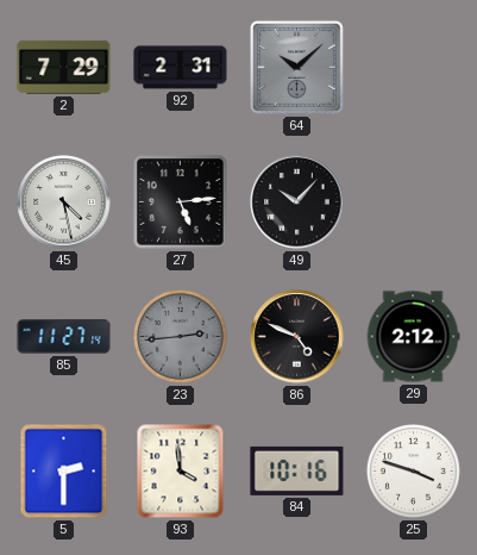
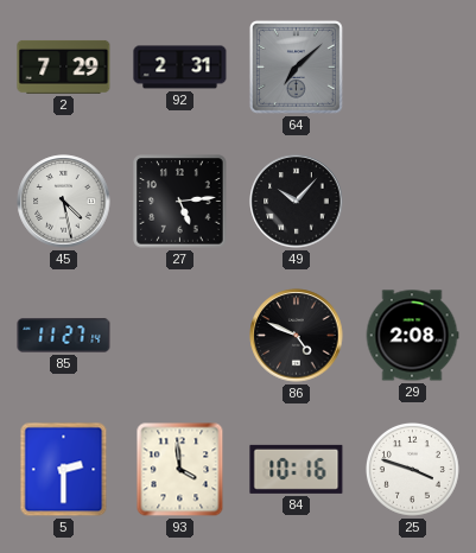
64: 10:08 -> 7:08 (296, 66)
23: 2:44 -> none (180, 336)
29: 2:12 -> 2:08 (412, 336)
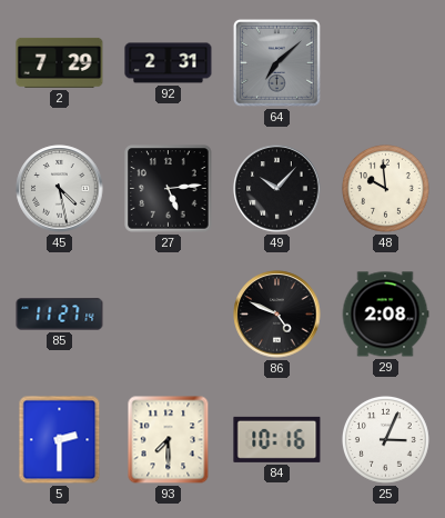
48: none -> 9:59 (385, 188)
93: 3:59 -> 7:30 (169, 440)
25: 3:48 -> 3:04 (385, 439)
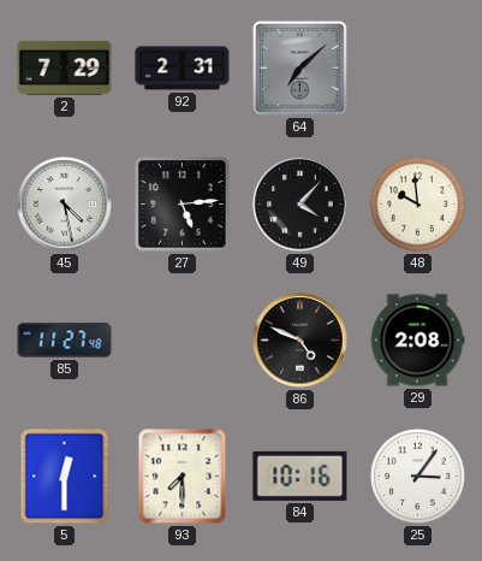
49: 10:07 -> 4:07 (300, 205)
85: 11:27:14 -> 11:27:48 (65, 341)
5: 2:30 -> 12:30 (65, 477)
25: 3:04 -> 3:06 (417, 476)
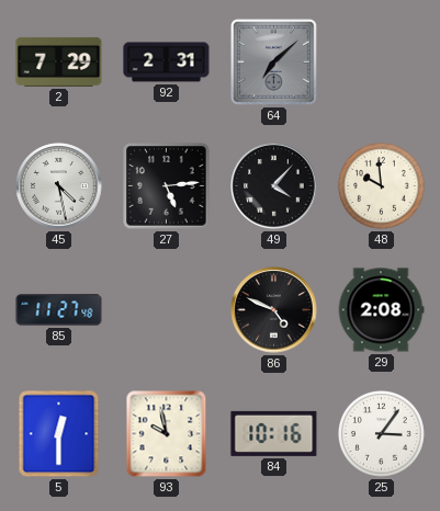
93: 7:30 -> 9:58 (167, 434)
